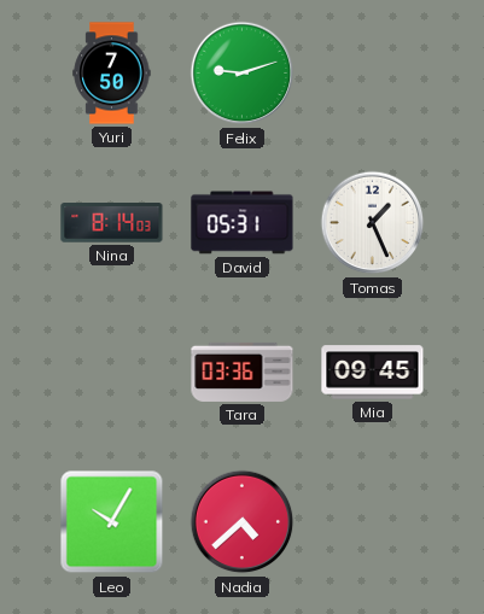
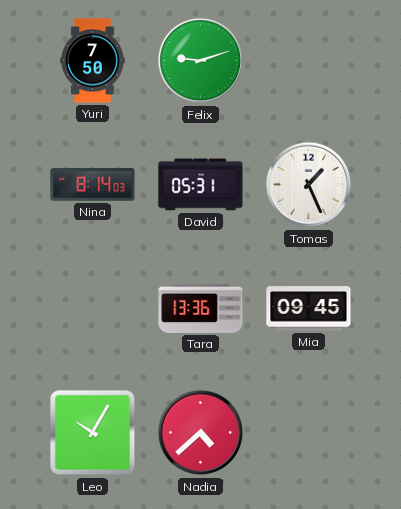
Tara: 03:36 -> 13:36 (201, 308)
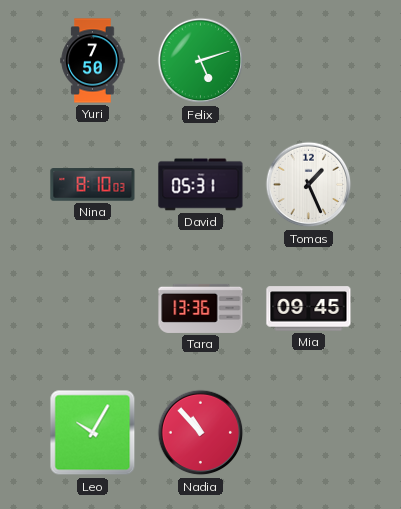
Felix: 9:12 -> 5:12 (201, 61)
Nina: 8:14 -> 8:10 (93, 185)
Nadia: 4:38 -> 10:53 (201, 433)
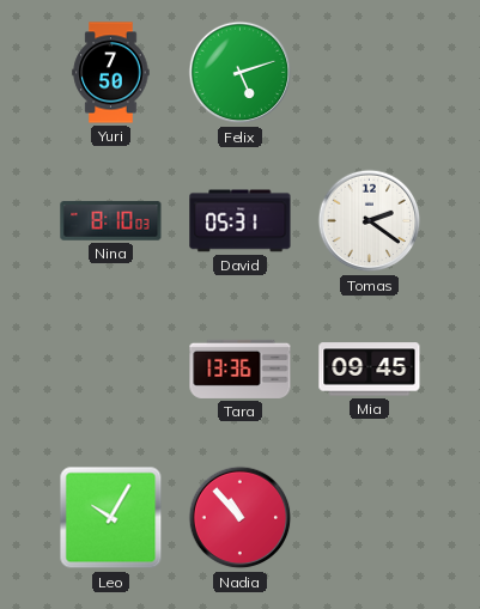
Tomas: 1:26 -> 2:21 (370, 221)
